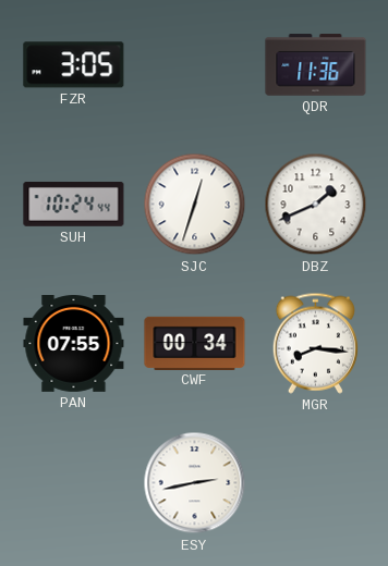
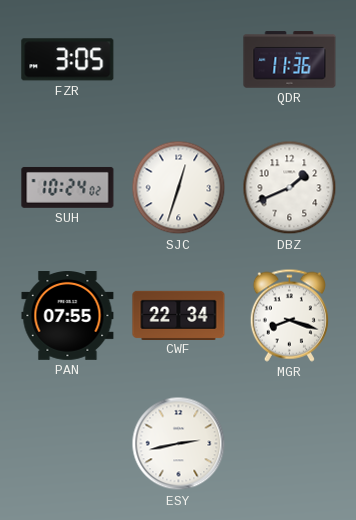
SUH: 10:24:44 -> 10:24:02 (68, 188)
CWF: 00:34 -> 22:34 (179, 315)
MGR: 8:16 -> 8:18 (289, 315)
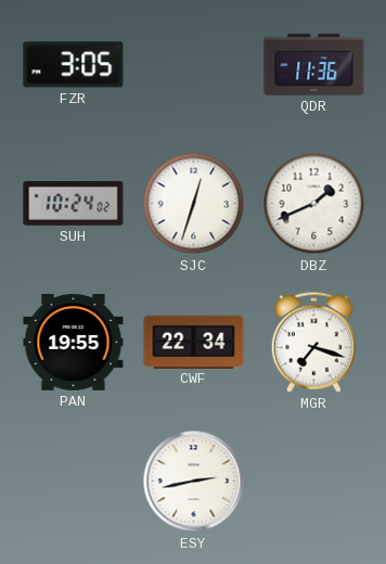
PAN: 07:55 -> 19:55 (74, 343)
MGR: 8:18 -> 7:18 (313, 342)
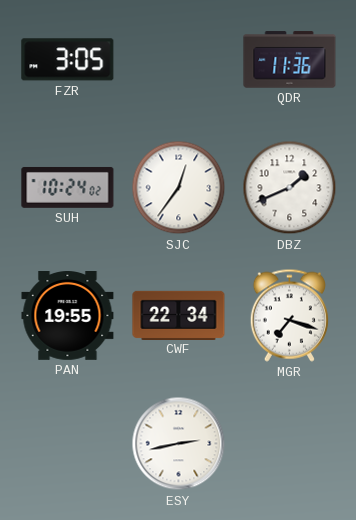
SJC: 12:33 -> 12:36 (179, 188)
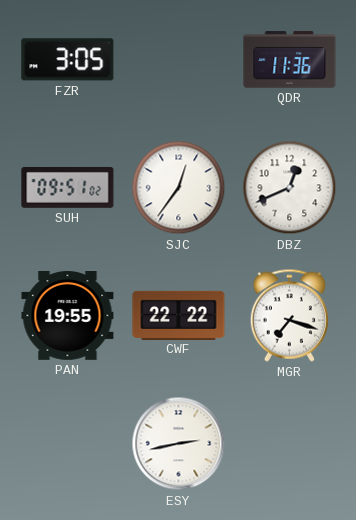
SUH: 10:24 -> 09:51 (68, 188)
DBZ: 1:41 -> 12:41 (290, 188)
CWF: 22:34 -> 22:22 (179, 315)
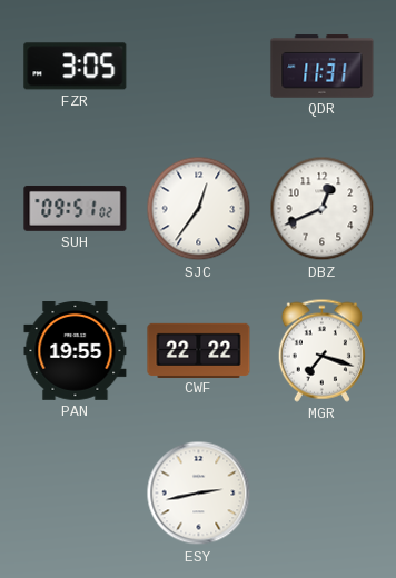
QDR: 11:36 -> 11:31 (323, 67)
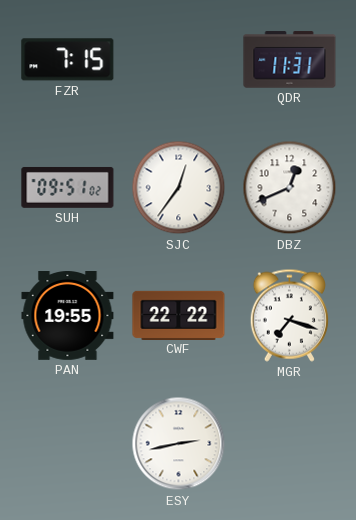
FZR: 3:05 -> 7:15 (68, 60)
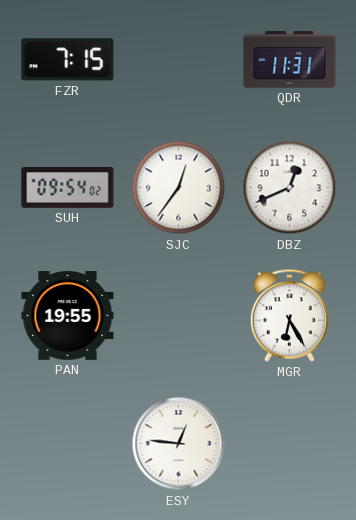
SUH: 09:51 -> 09:54 (68, 188)
CWF: 22:22 -> none (179, 315)
MGR: 7:18 -> 6:25 (289, 315)
ESY: 2:43 -> 12:46 (179, 444)
